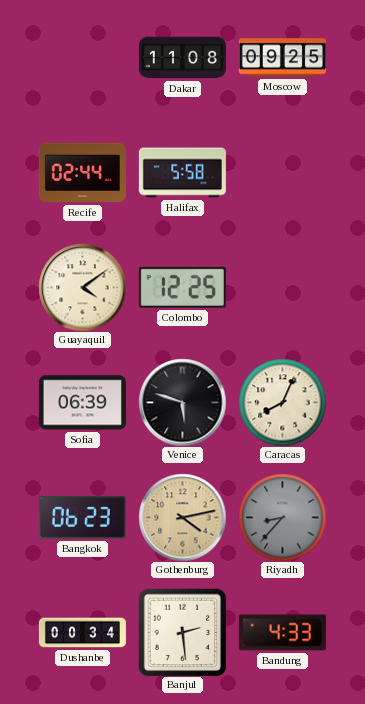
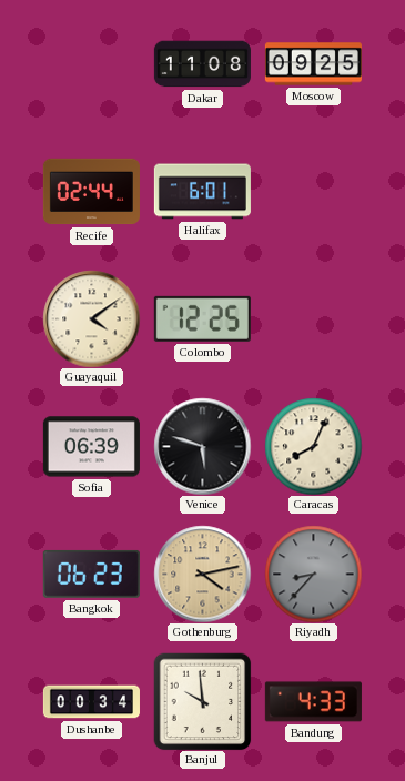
Halifax: 5:58 -> 6:01 (202, 192)
Banjul: 2:29 -> 9:59 (202, 701)
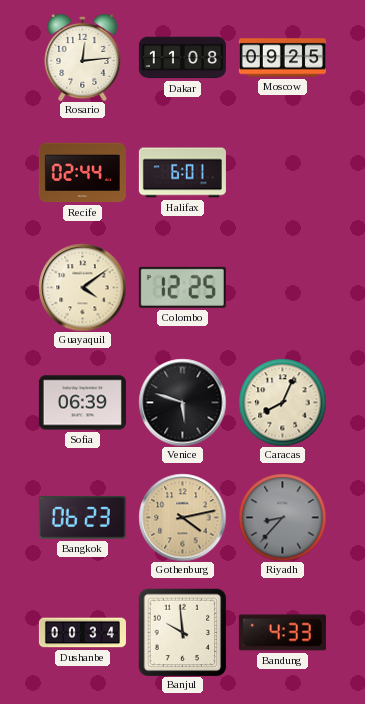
Rosario: none -> 12:14 (83, 57)
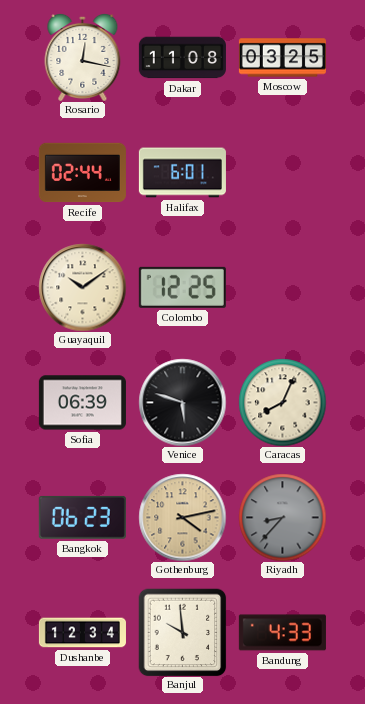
Rosario: 12:14 -> 12:17 (83, 57)
Moscow: 09:25 -> 03:25 (282, 58)
Guayaquil: 4:09 -> 10:09 (82, 287)
Dushanbe: 00:34 -> 12:34 (82, 633)
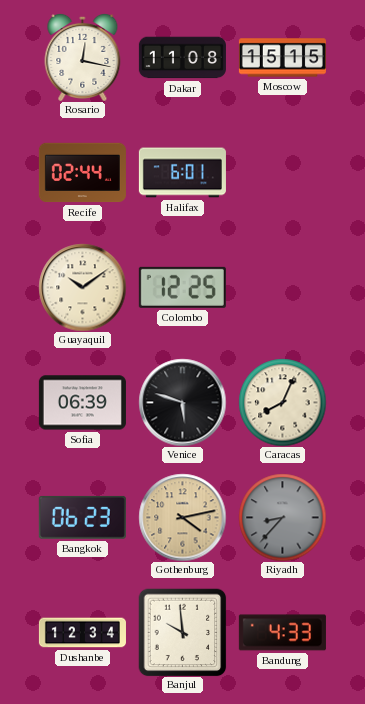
Moscow: 03:25 -> 15:15 (282, 58)
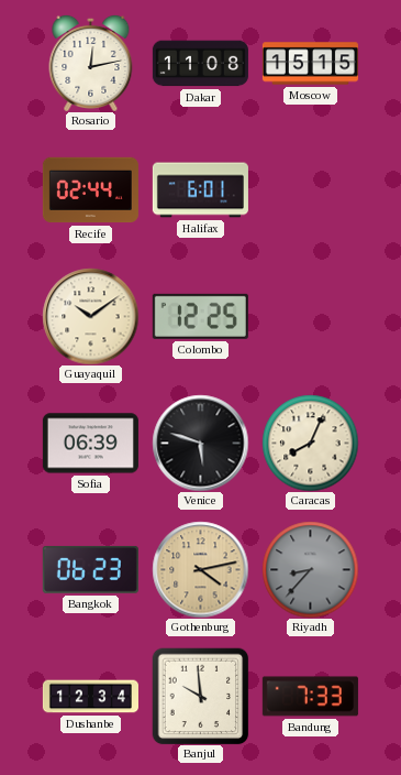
Rosario: 12:17 -> 12:13 (91, 63)
Bandung: 4:33 -> 7:33 (310, 697)
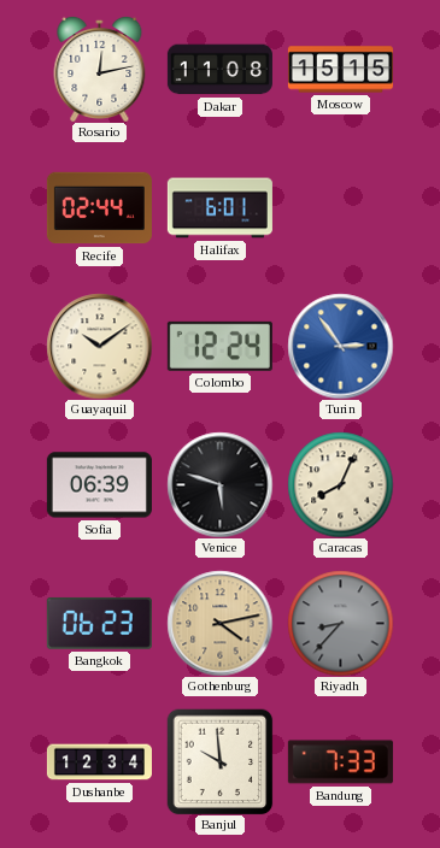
Colombo: 12:25 -> 12:24 (219, 346)
Turin: none -> 2:54 (340, 346)
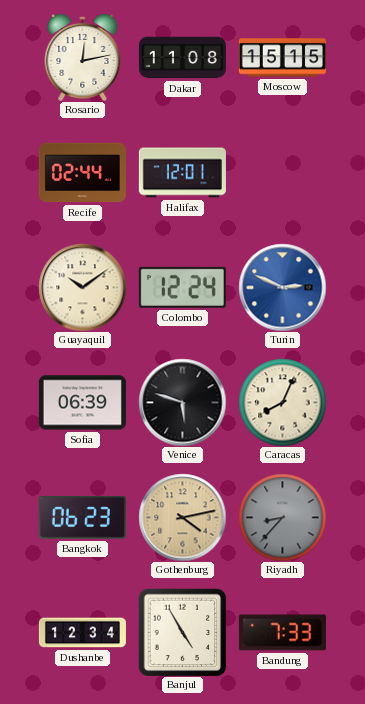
Halifax: 6:01 -> 12:01 (182, 173)
Turin: 2:54 -> 2:49 (282, 287)
Banjul: 9:59 -> 4:55 (182, 632)
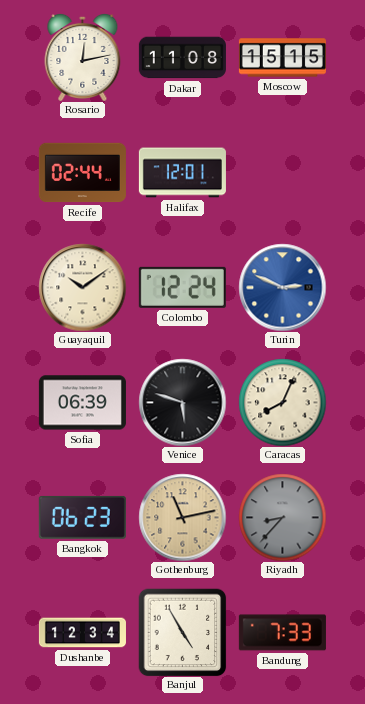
Gothenburg: 4:13 -> 11:13 (182, 517)
